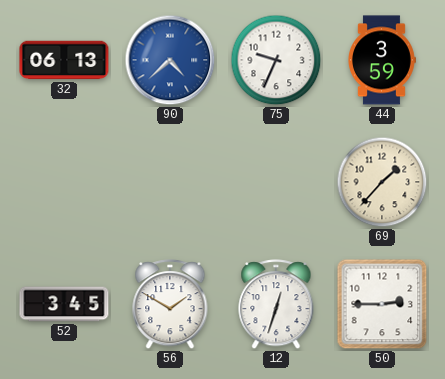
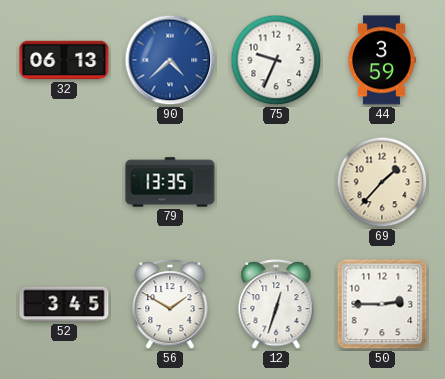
79: none -> 13:35 (170, 182)
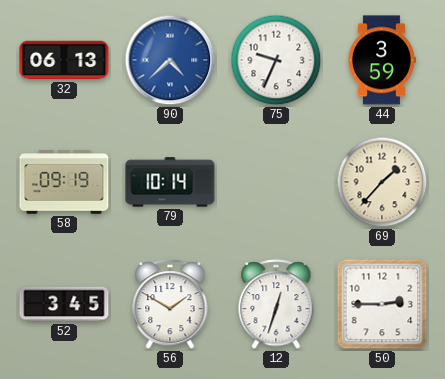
58: none -> 09:19 (64, 182)
79: 13:35 -> 10:14 (170, 182)
